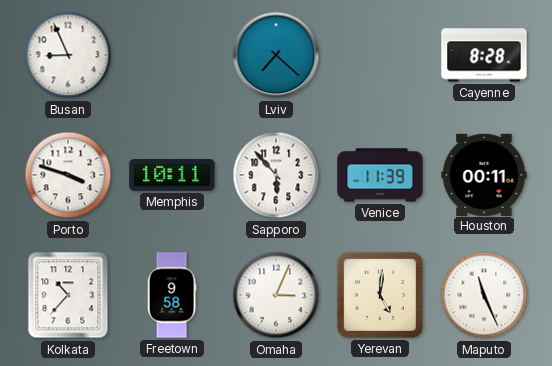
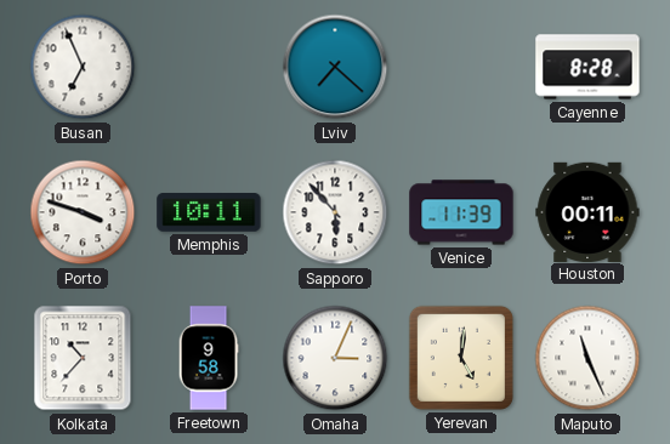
Busan: 8:56 -> 6:56 (83, 67)
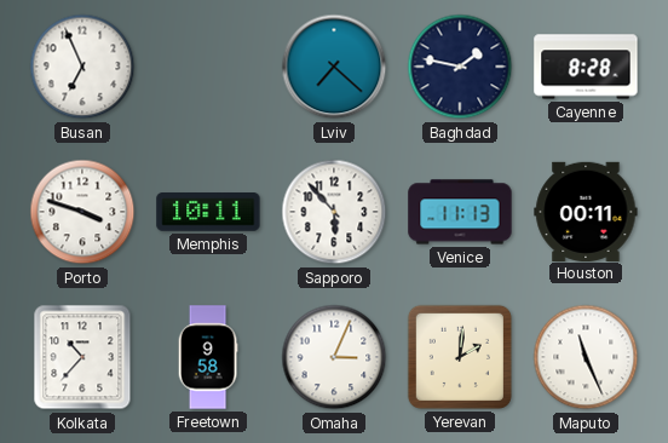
Baghdad: none -> 1:47 (460, 67)
Venice: 11:39 -> 11:13 (460, 212)
Yerevan: 5:01 -> 2:01 (460, 357)
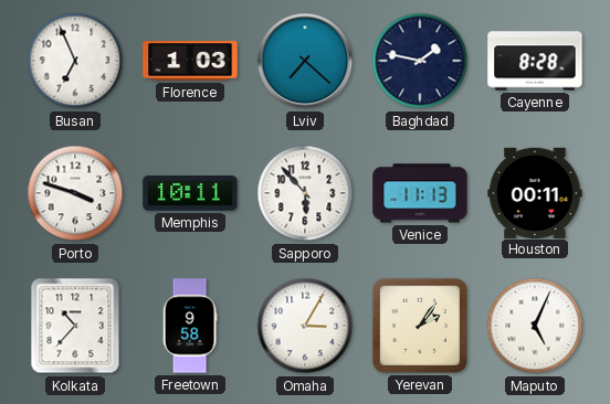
Florence: none -> 1:03 (190, 61)
Omaha: 3:04 -> 3:05 (305, 326)
Yerevan: 2:01 -> 2:06 (420, 326)
Maputo: 11:26 -> 5:04 (535, 326)
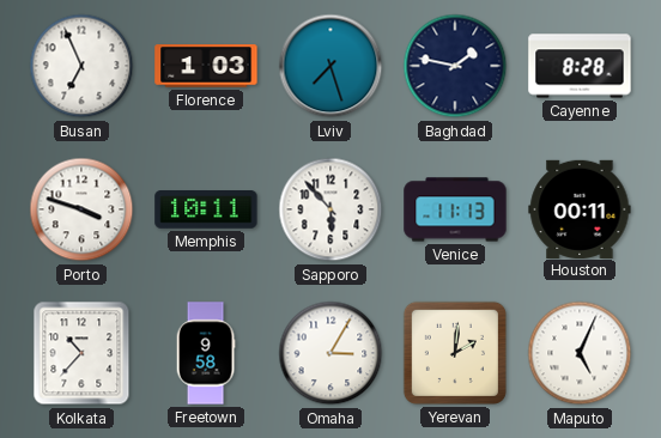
Lviv: 7:22 -> 7:27 (330, 66)
Yerevan: 2:06 -> 2:01 (455, 353)
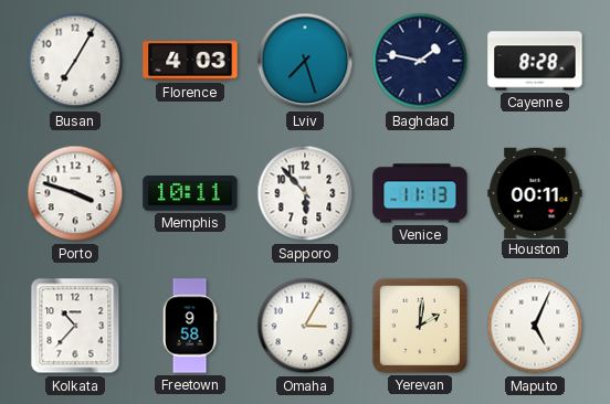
Busan: 6:56 -> 7:05 (75, 61)
Florence: 1:03 -> 4:03 (190, 61)
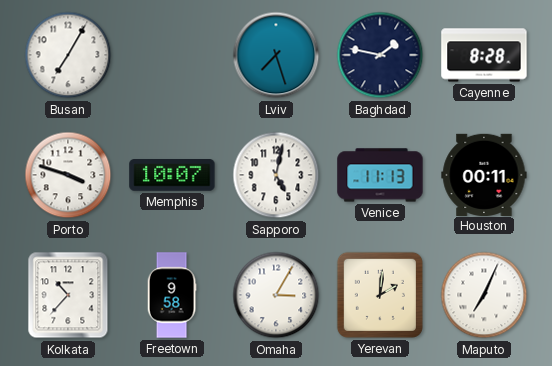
Florence: 4:03 -> none (190, 61)
Memphis: 10:11 -> 10:07 (172, 176)
Sapporo: 5:53 -> 5:02 (276, 175)
Maputo: 5:04 -> 7:04 (484, 295)
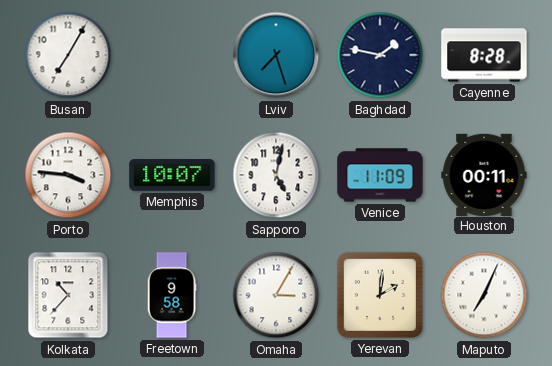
Porto: 3:48 -> 3:46 (68, 175)
Venice: 11:13 -> 11:09 (380, 175)
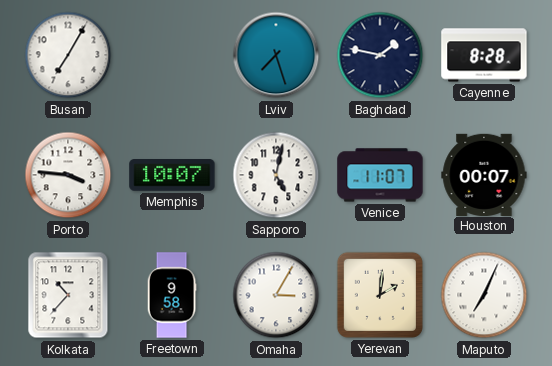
Venice: 11:09 -> 11:07 (380, 175)
Houston: 00:11 -> 00:07 (484, 174)
